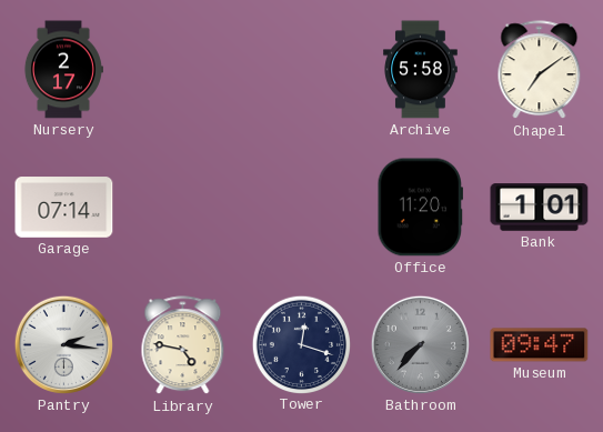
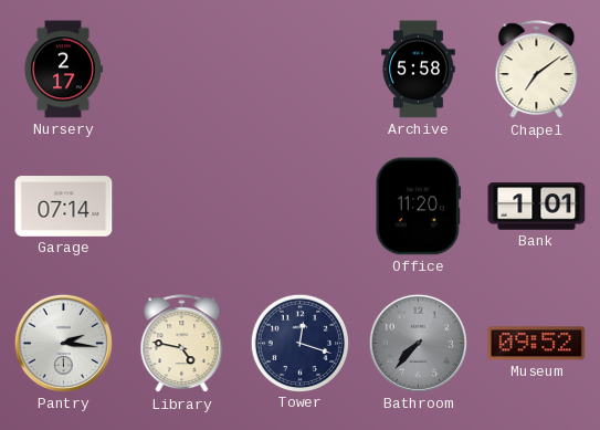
Museum: 09:47 -> 09:52 (537, 344)
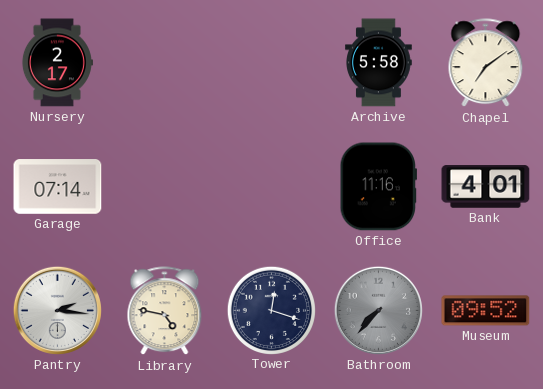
Office: 11:20 -> 11:16 (378, 187)
Bank: 1:01 -> 4:01 (486, 187)
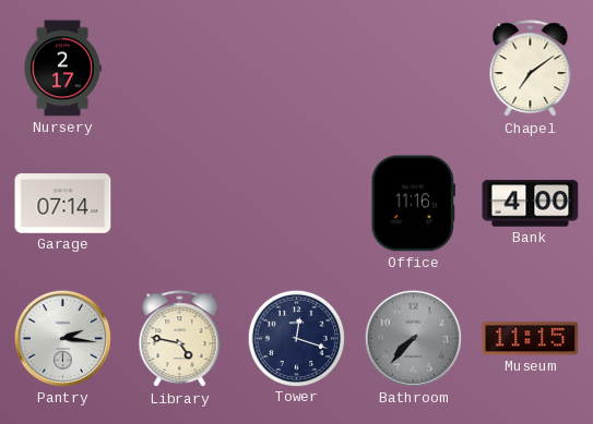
Archive: 5:58 -> none (379, 63)
Bank: 4:01 -> 4:00 (531, 204)
Museum: 09:52 -> 11:15 (531, 339)
